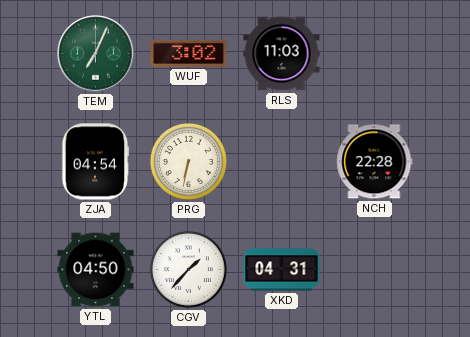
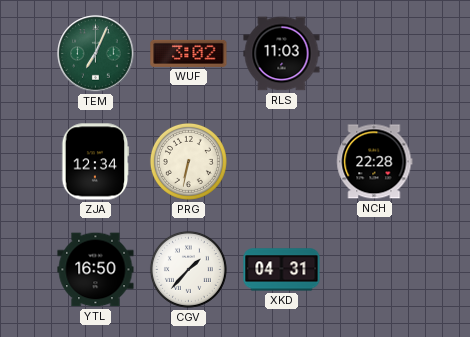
ZJA: 04:54 -> 12:34 (95, 162)
YTL: 04:50 -> 16:50 (96, 270)
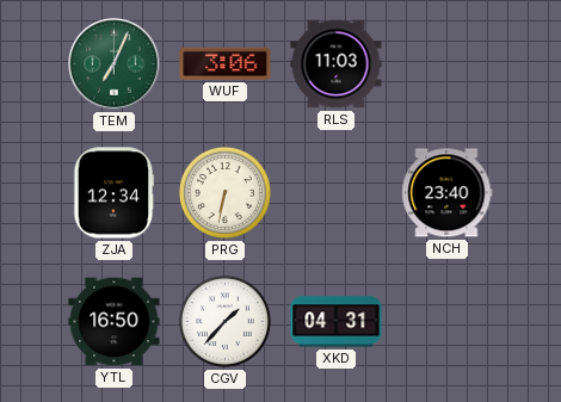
WUF: 3:02 -> 3:06 (226, 63)
NCH: 22:28 -> 23:40 (448, 193)
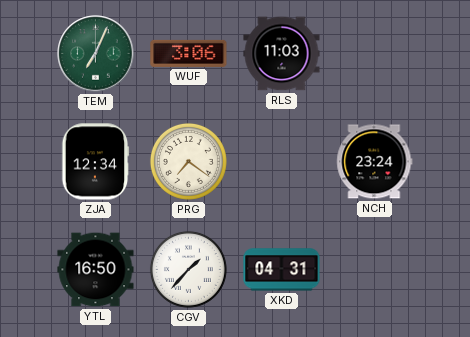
PRG: 6:32 -> 7:21 (188, 161)
NCH: 23:40 -> 23:24 (375, 162)
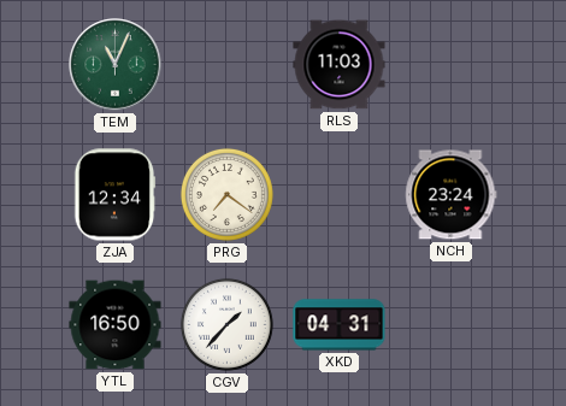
TEM: 7:04 -> 11:04 (116, 65)
WUF: 3:06 -> none (189, 53)
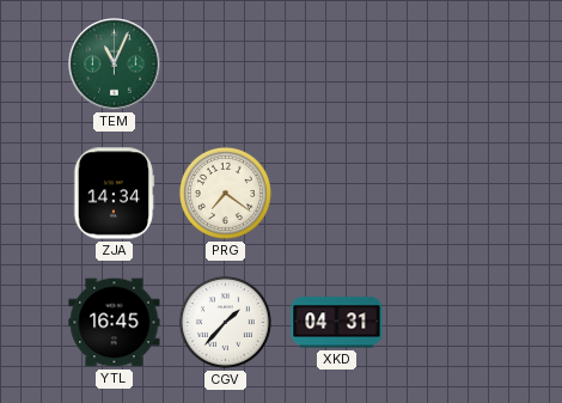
RLS: 11:03 -> none (340, 65)
ZJA: 12:34 -> 14:34 (114, 194)
NCH: 23:24 -> none (452, 195)
YTL: 16:50 -> 16:45 (115, 323)
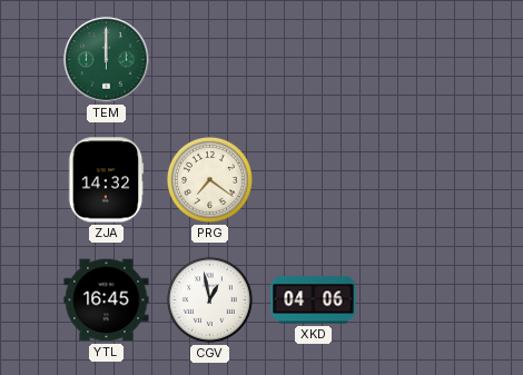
TEM: 11:04 -> 12:00 (107, 60)
ZJA: 14:34 -> 14:32 (106, 180)
CGV: 1:37 -> 12:58 (209, 299)
XKD: 04:31 -> 04:06 (314, 300)
